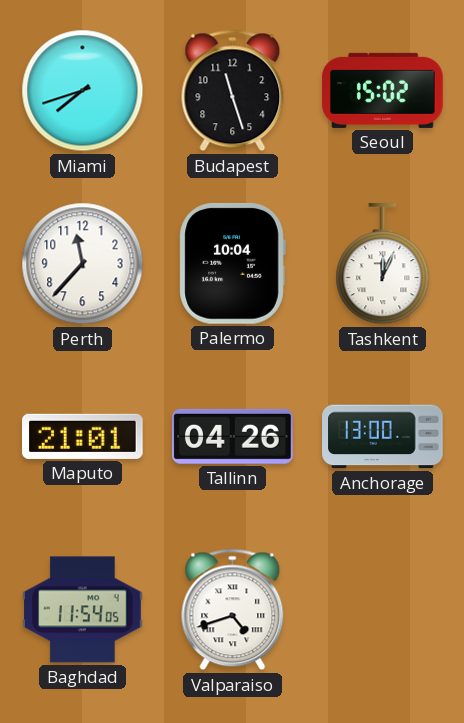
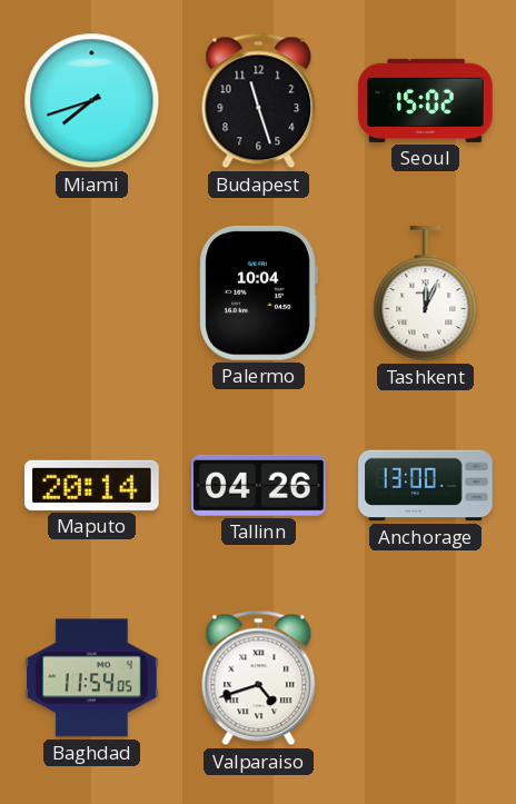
Perth: 11:37 -> none (83, 264)
Maputo: 21:01 -> 20:14 (92, 485)
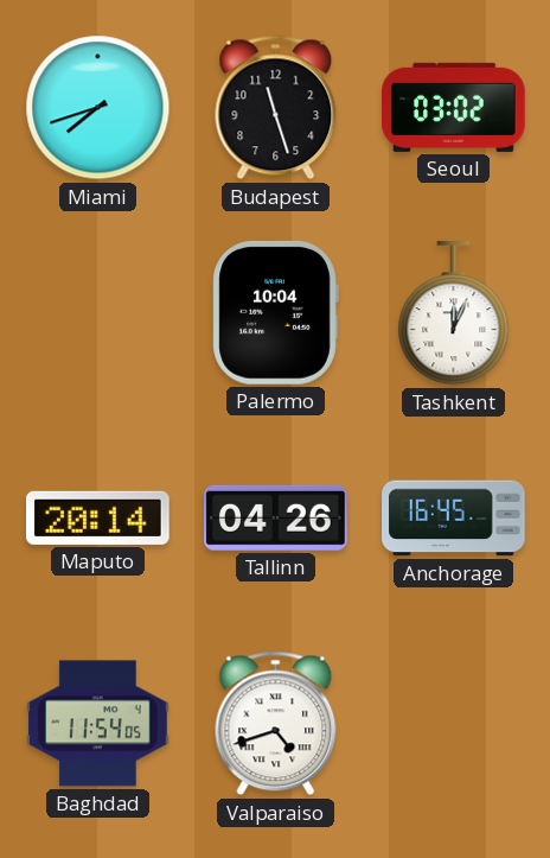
Seoul: 15:02 -> 03:02 (454, 107)
Anchorage: 13:00 -> 16:45 (454, 519)
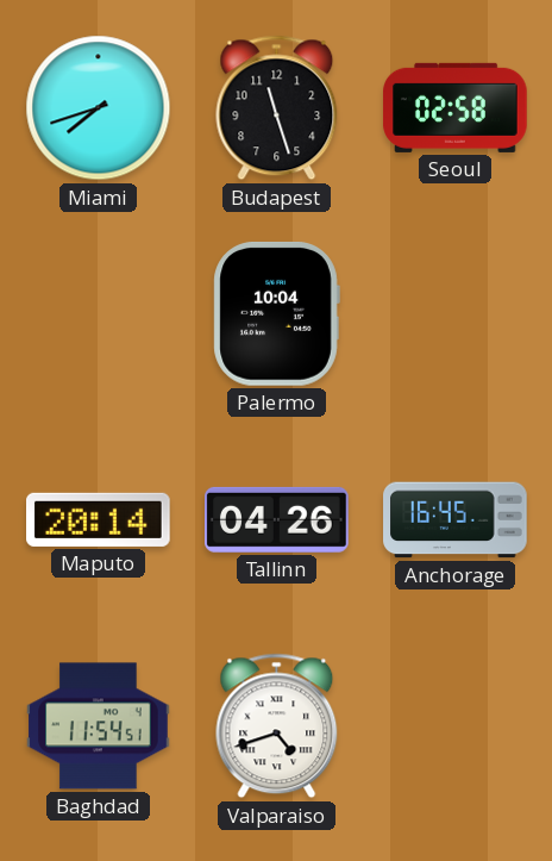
Seoul: 03:02 -> 02:58 (456, 107)
Tashkent: 12:04 -> none (454, 313)
Baghdad: 11:54:05 -> 11:54:51 (99, 726)
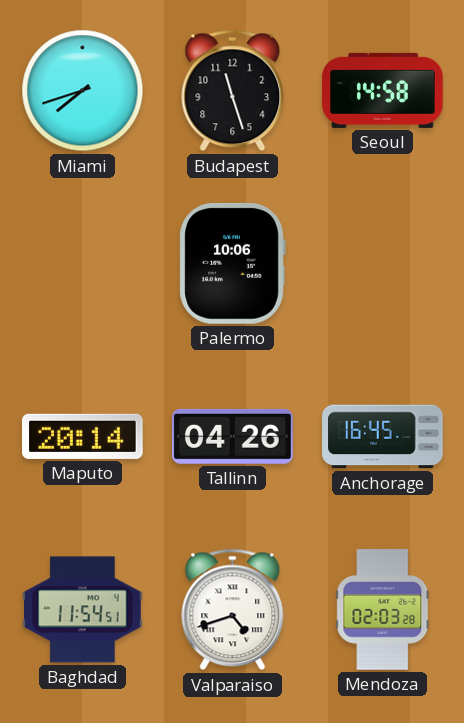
Seoul: 02:58 -> 14:58 (383, 90)
Palermo: 10:04 -> 10:06 (232, 264)
Mendoza: none -> 02:03 (383, 610)
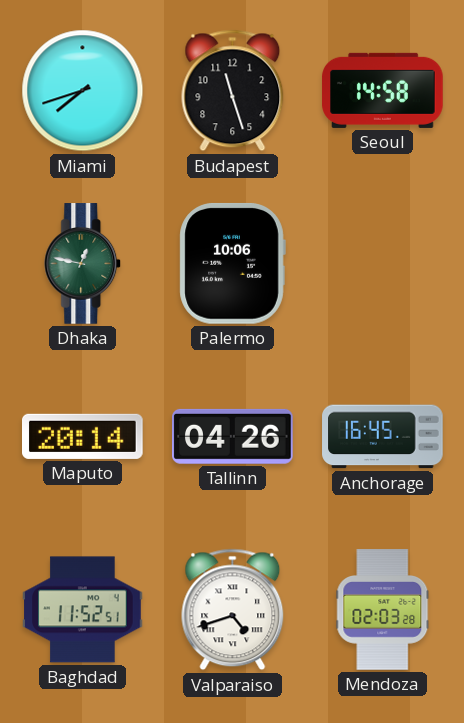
Dhaka: none -> 12:47 (83, 264)
Baghdad: 11:54 -> 11:52 (83, 610)
